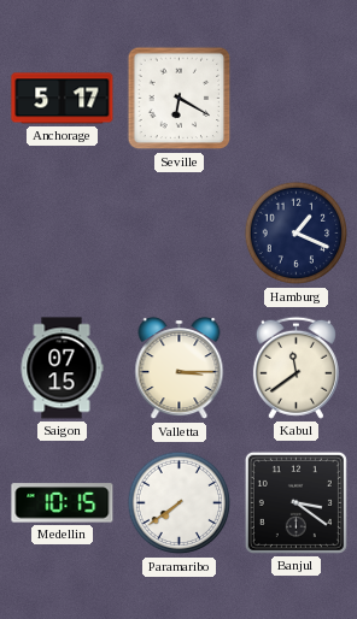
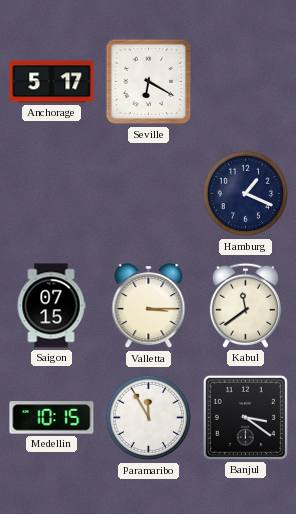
Paramaribo: 7:39 -> 11:55 (149, 418)
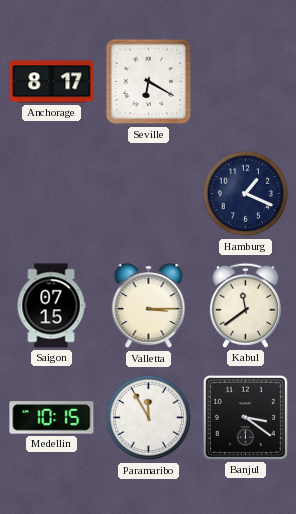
Anchorage: 5:17 -> 8:17 (52, 82)
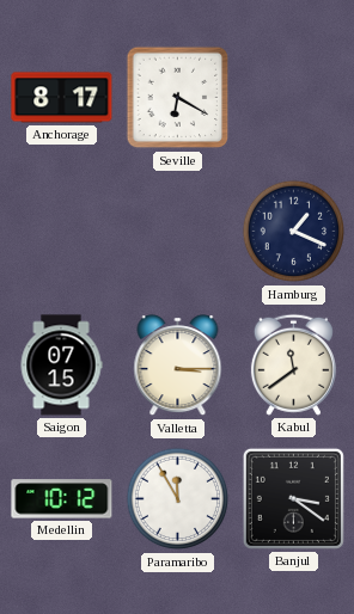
Medellin: 10:15 -> 10:12 (62, 499)
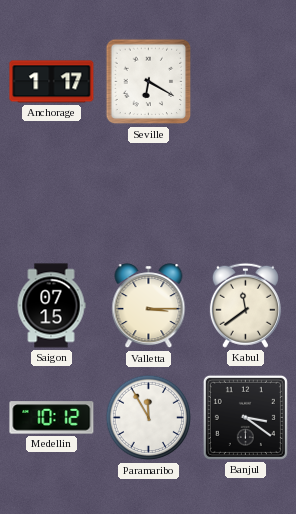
Anchorage: 8:17 -> 1:17 (52, 82)
Hamburg: 1:19 -> none (294, 232)
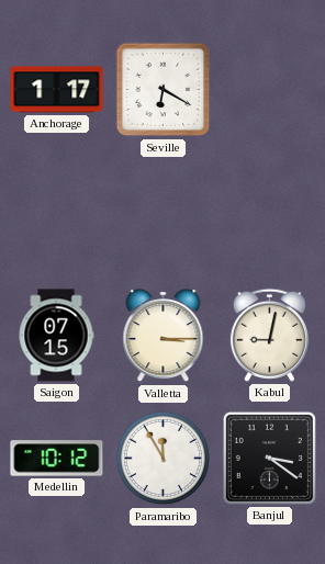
Kabul: 11:39 -> 9:02 (269, 335)
